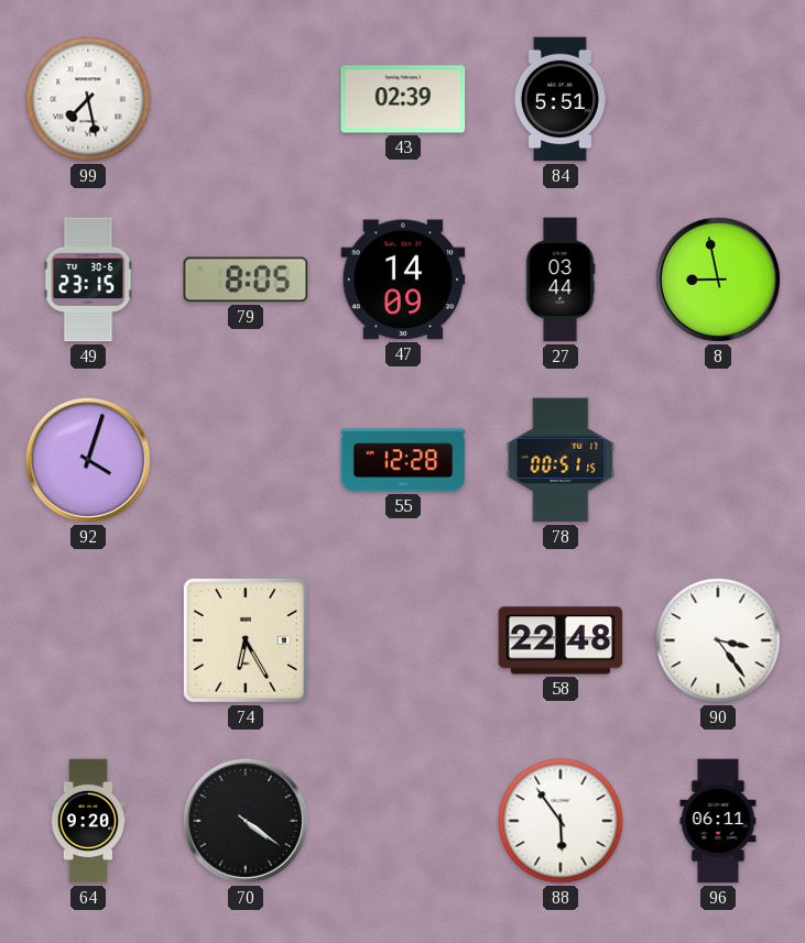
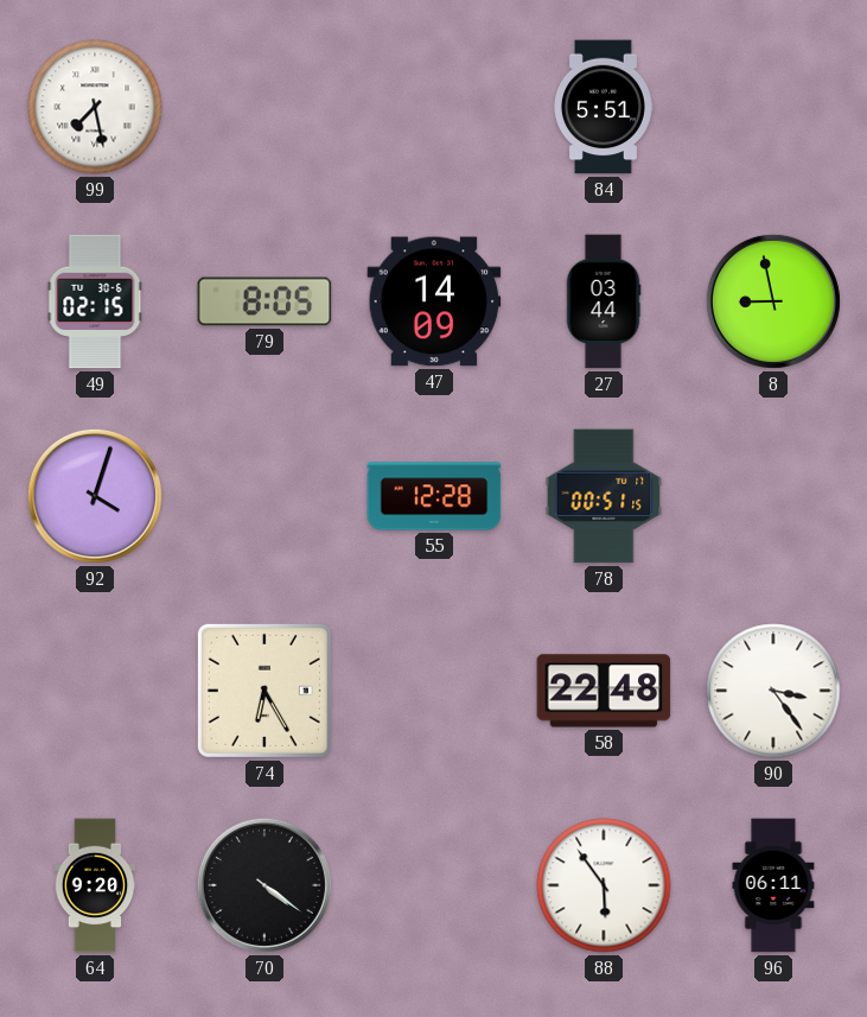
43: 02:39 -> none (403, 99)
49: 23:15 -> 02:15 (95, 301)
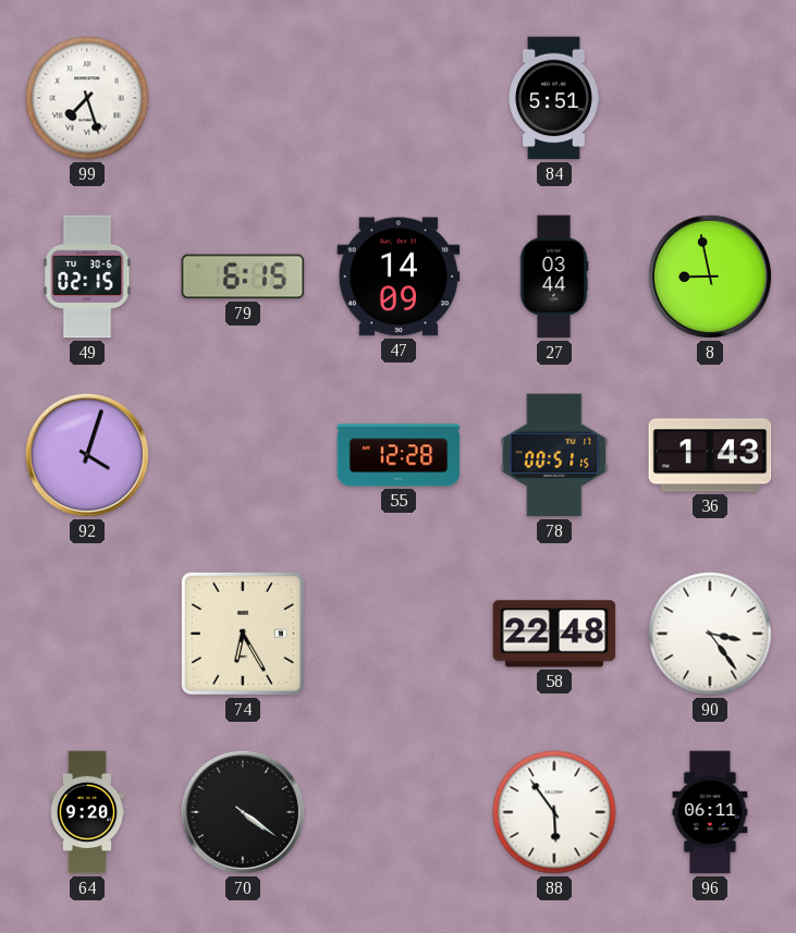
99: 7:28 -> 7:27 (87, 98)
79: 8:05 -> 6:15 (243, 277)
36: none -> 1:43 (710, 455)
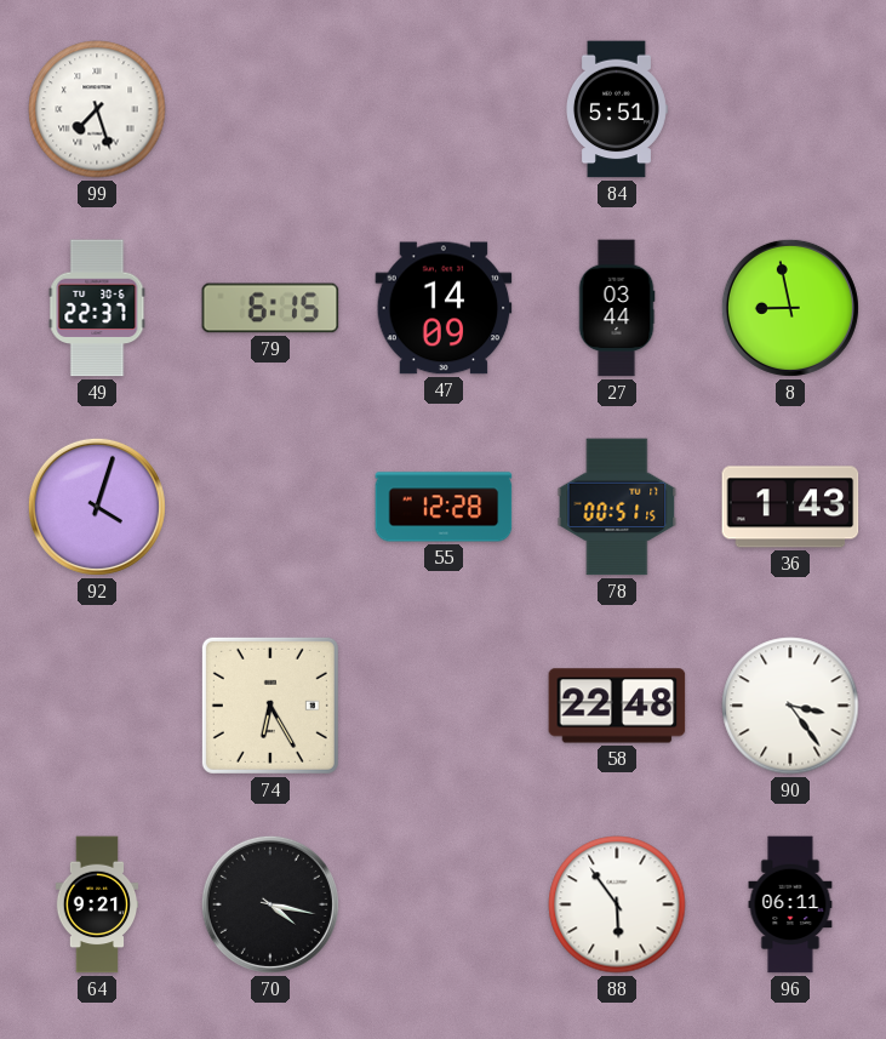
49: 02:15 -> 22:37 (97, 308)
64: 9:20 -> 9:21 (97, 904)
70: 4:21 -> 4:17 (270, 904)
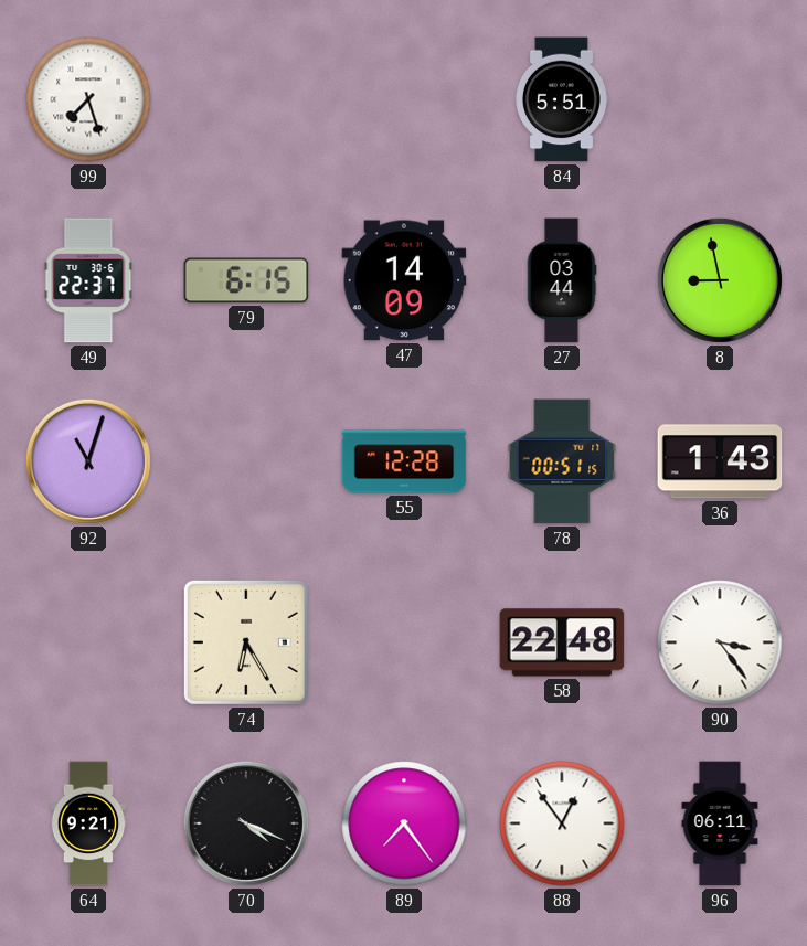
92: 4:03 -> 11:03 (88, 461)
70: 4:17 -> 4:19 (246, 823)
89: none -> 7:24 (404, 823)
88: 5:54 -> 12:54 (562, 823)
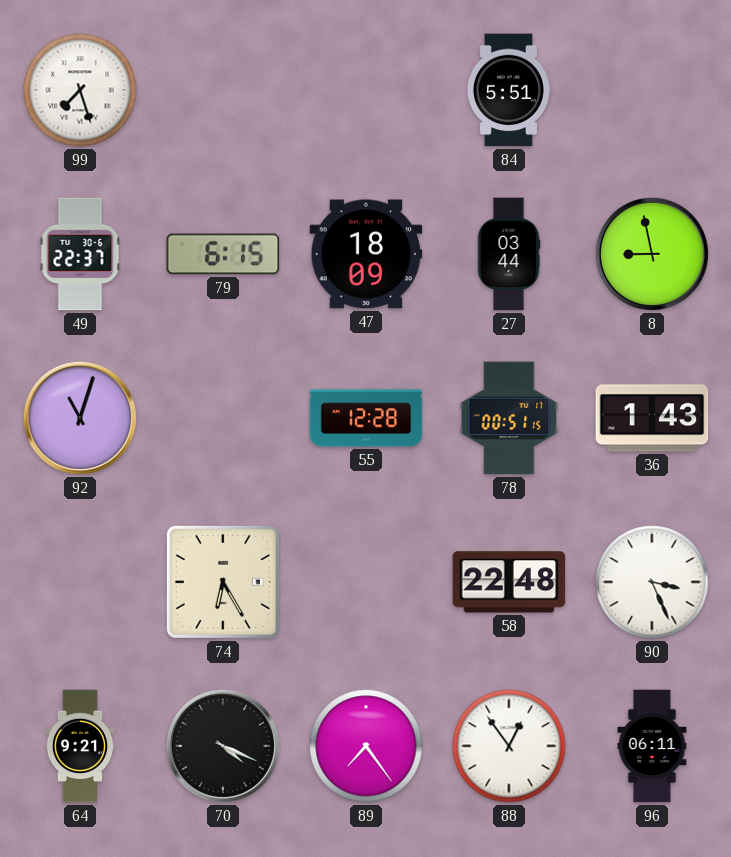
47: 14:09 -> 18:09 (366, 254)
90: 3:24 -> 3:26 (652, 582)
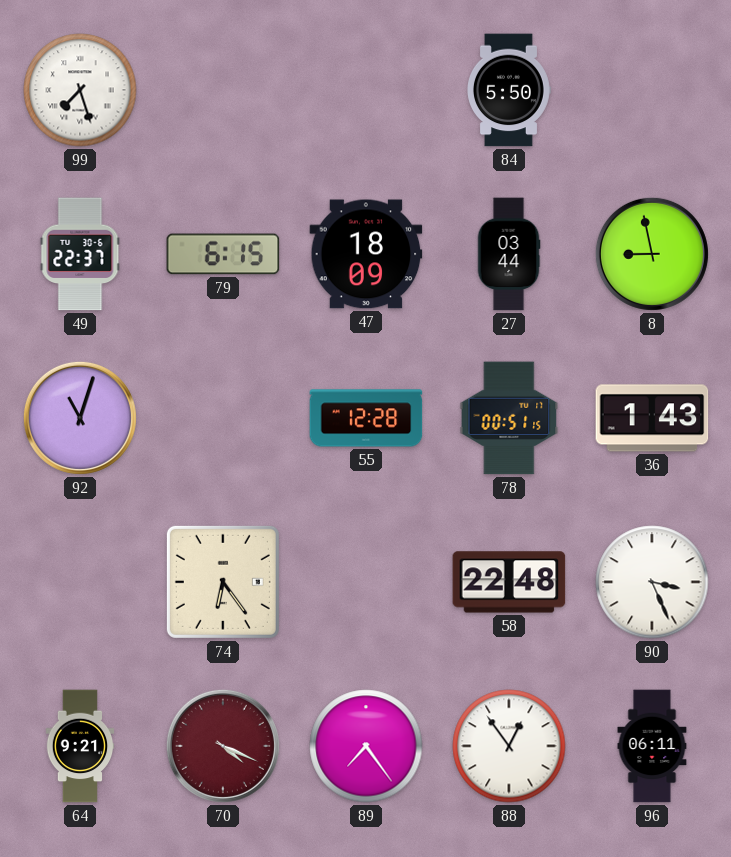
84: 5:51 -> 5:50 (509, 90)
74: 6:25 -> 6:24 (223, 582)
70 dial: black -> burgundy (223, 746)
